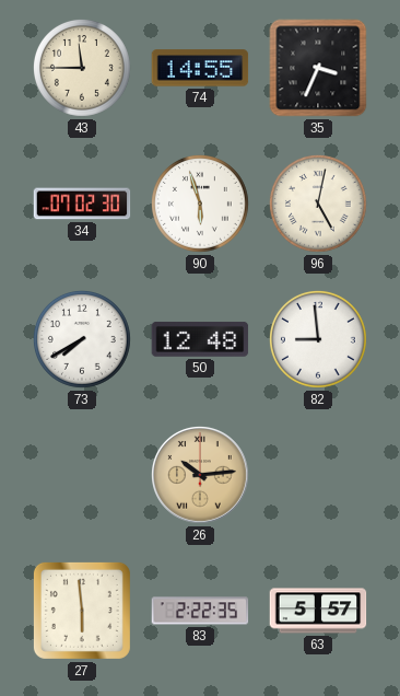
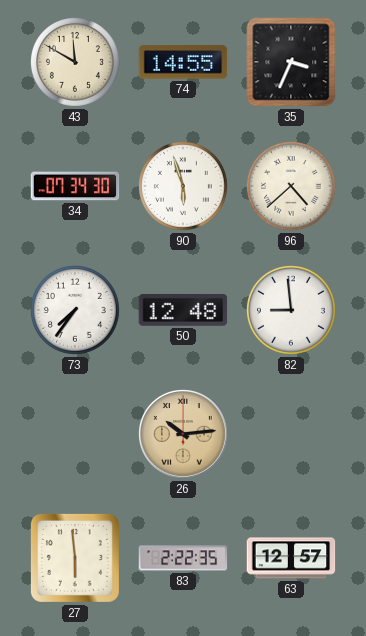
43: 11:45 -> 11:50 (76, 63)
34: 07:02 -> 07:34 (75, 186)
96: 5:02 -> 4:38 (292, 187)
73: 7:40 -> 7:36 (76, 311)
63: 5:57 -> 12:57 (291, 558)
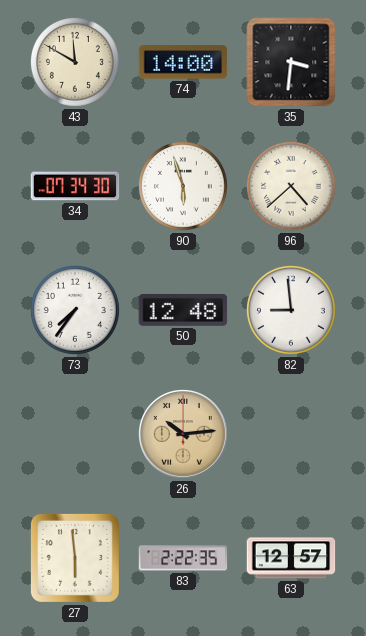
74: 14:55 -> 14:00 (183, 62)
35: 3:34 -> 3:31 (291, 62)
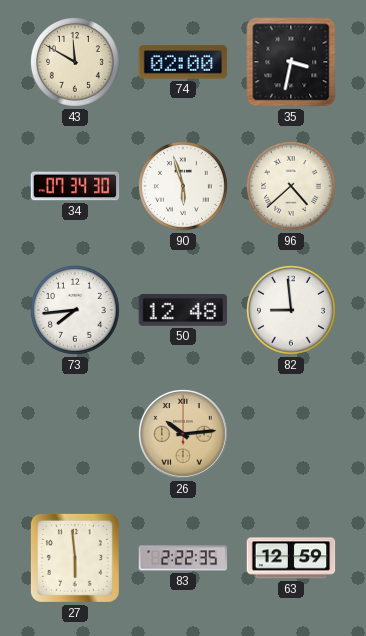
74: 14:00 -> 02:00 (183, 62)
35: 3:31 -> 3:32 (291, 62)
73: 7:36 -> 7:44 (76, 311)
63: 12:57 -> 12:59 (291, 558)
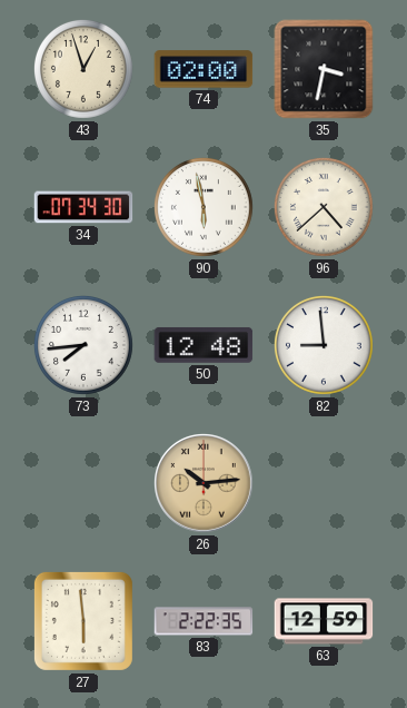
43: 11:50 -> 12:57 (85, 70)
90: 5:57 -> 5:58 (205, 208)
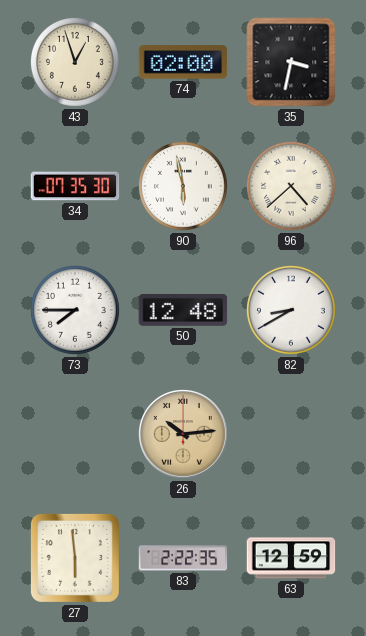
34: 07:34 -> 07:35 (75, 186)
73: 7:44 -> 7:45 (76, 311)
82: 8:59 -> 8:40 (292, 311)
